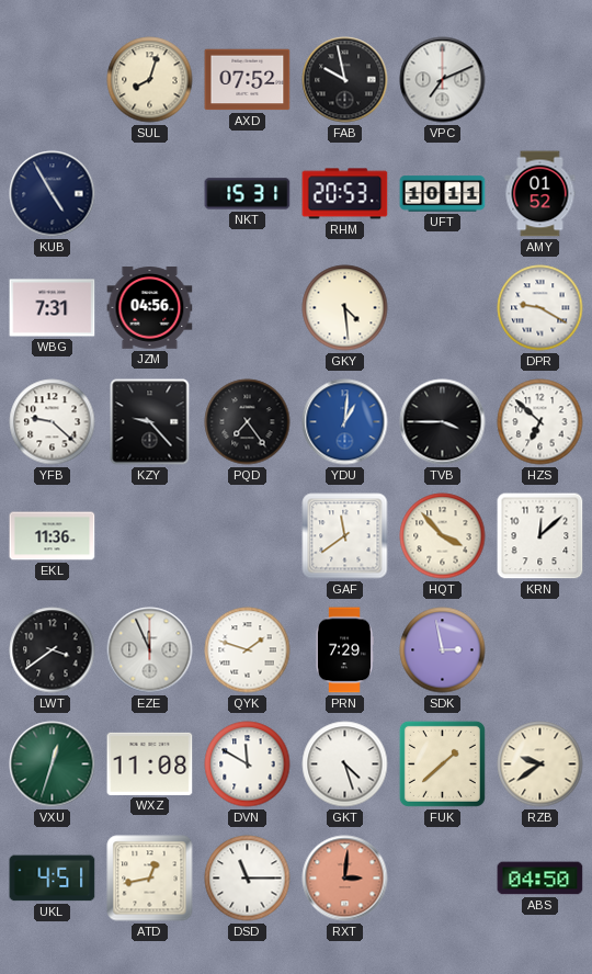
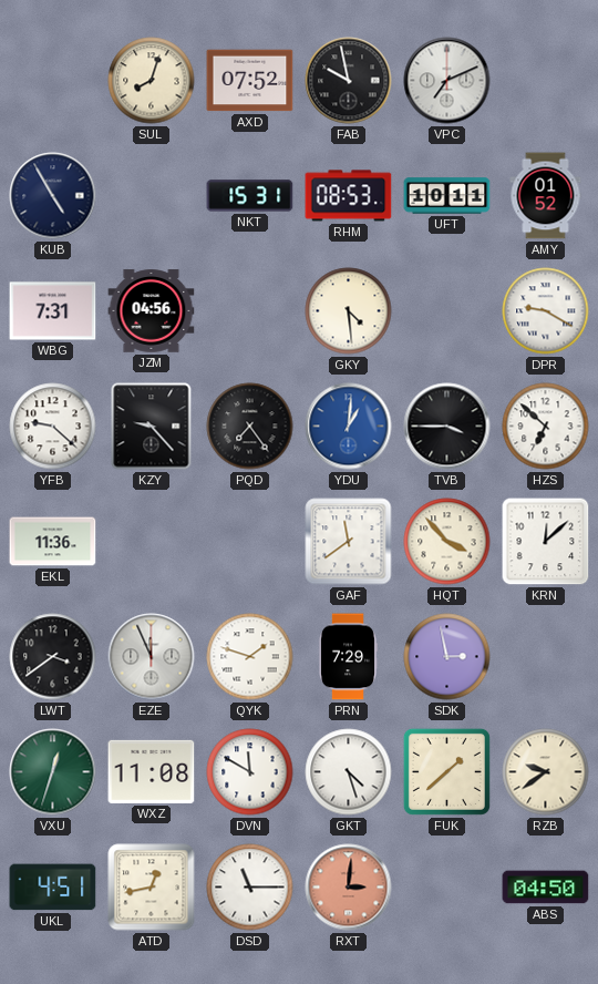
RHM: 20:53 -> 08:53 (349, 196)
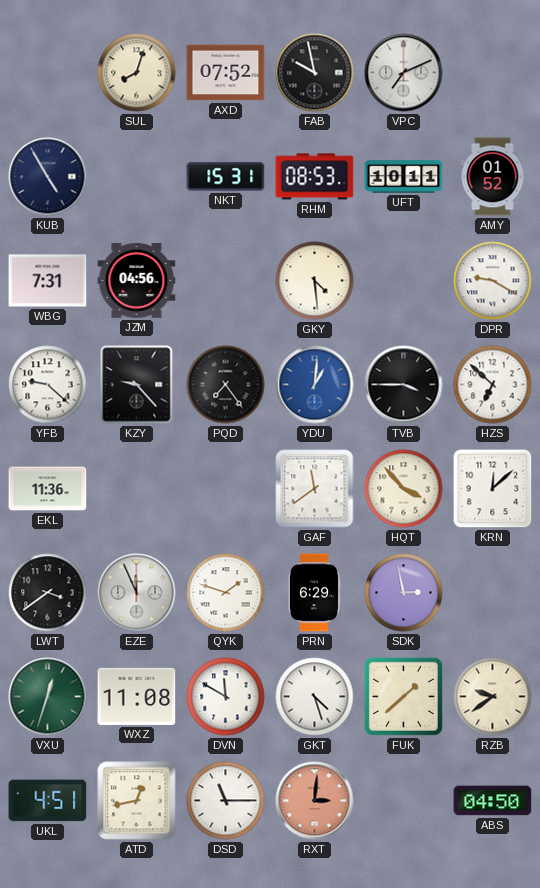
PRN: 7:29 -> 6:29 (315, 593)
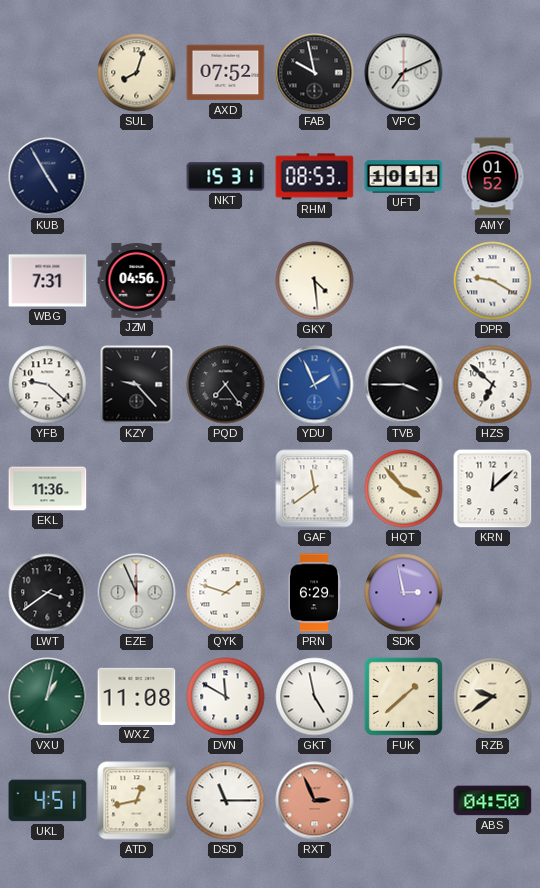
YDU: 1:01 -> 1:56 (315, 385)
VXU: 12:33 -> 1:02 (48, 697)
GKT: 4:27 -> 4:58 (315, 697)
RXT: 3:01 -> 2:56 (315, 801)
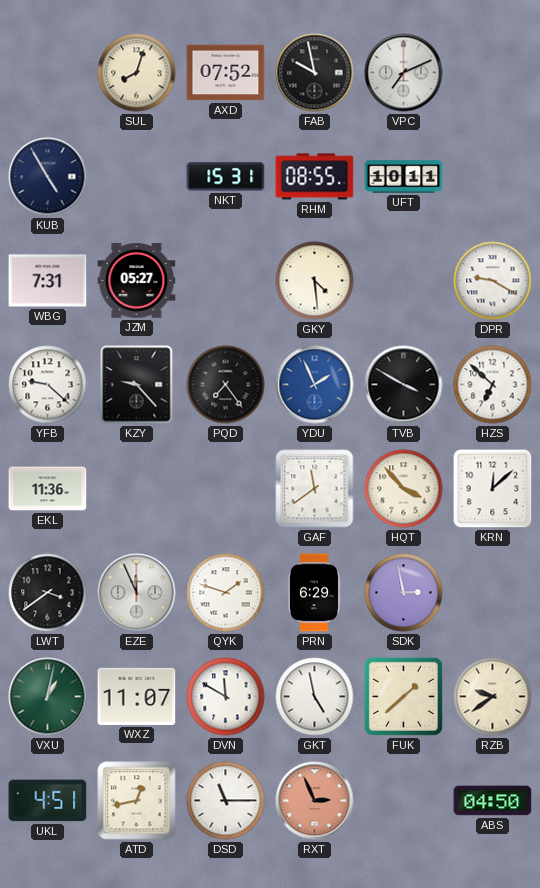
RHM: 08:53 -> 08:55 (315, 177)
AMY: 01:52 -> none (493, 177)
JZM: 04:56 -> 05:27 (137, 281)
TVB: 3:45 -> 3:50 (404, 385)
WXZ: 11:08 -> 11:07 (137, 696)
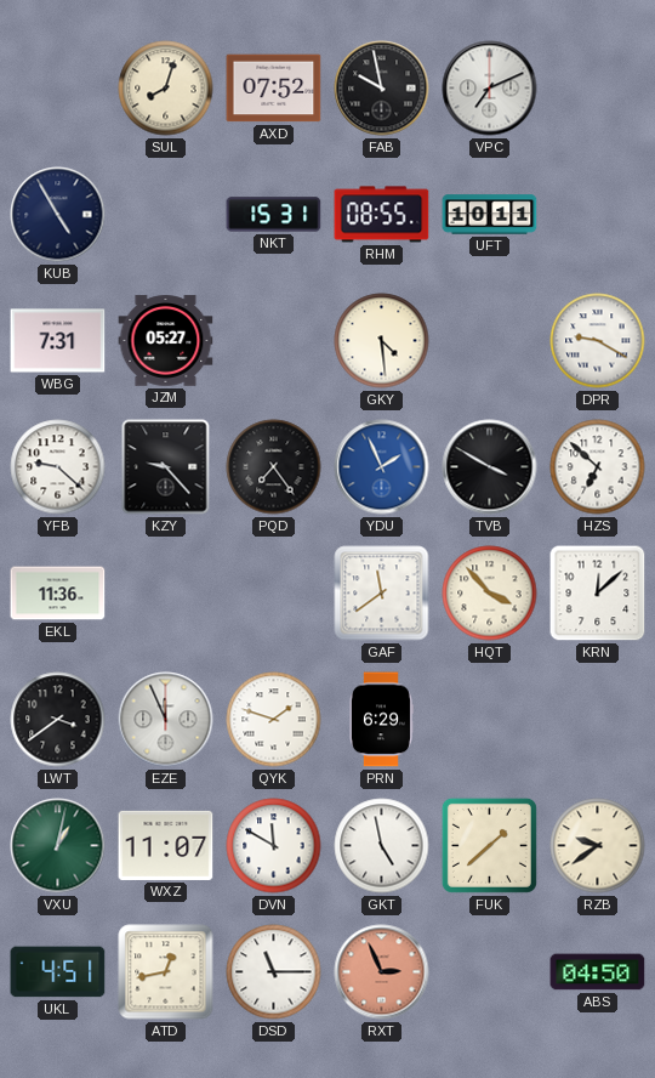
SDK: 2:58 -> none (404, 593)
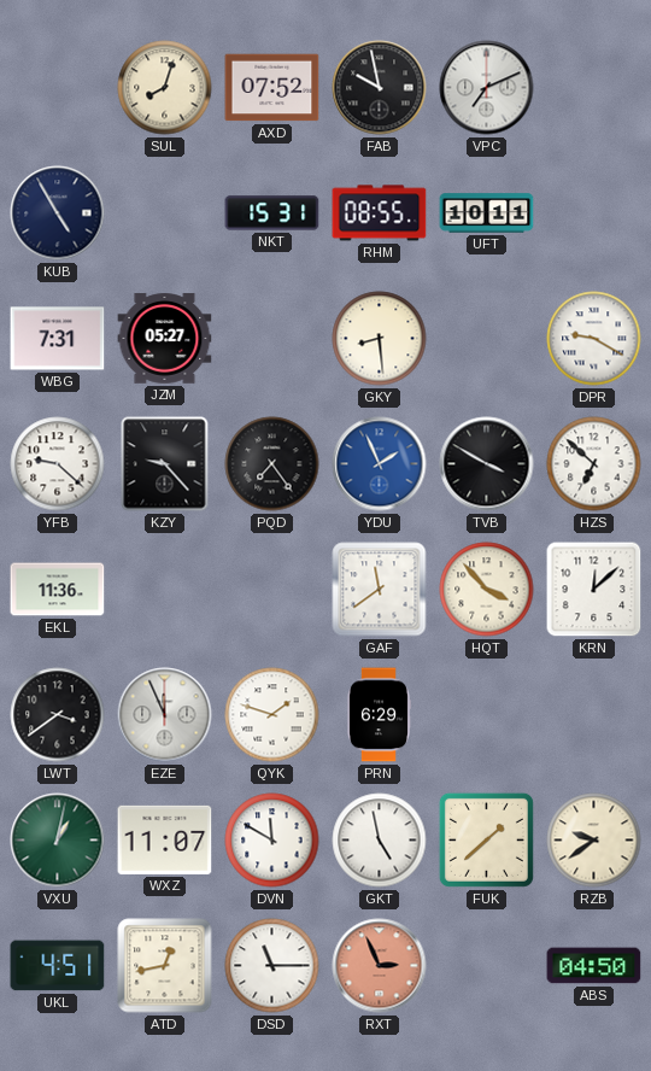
GKY: 4:29 -> 8:29 (380, 339)
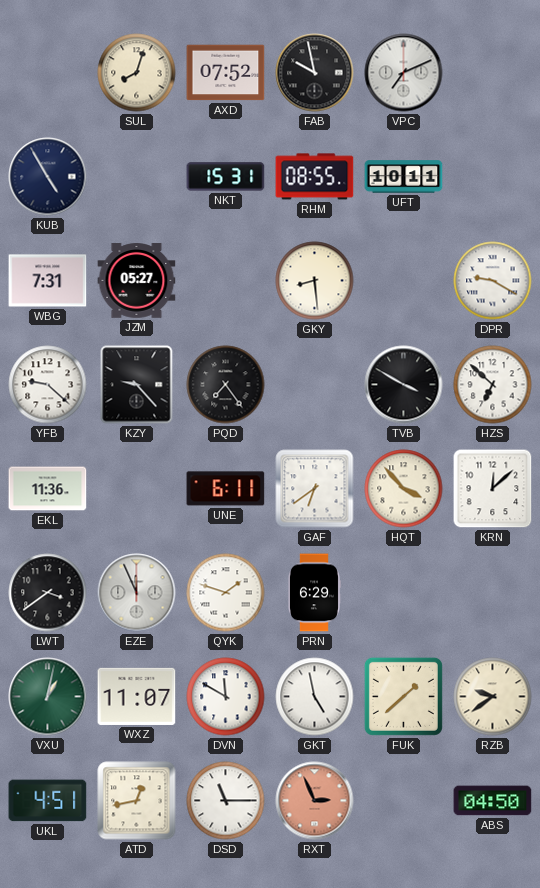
YDU: 1:56 -> none (380, 464)
UNE: none -> 6:11 (226, 489)
GAF: 11:39 -> 6:39 (315, 489)
